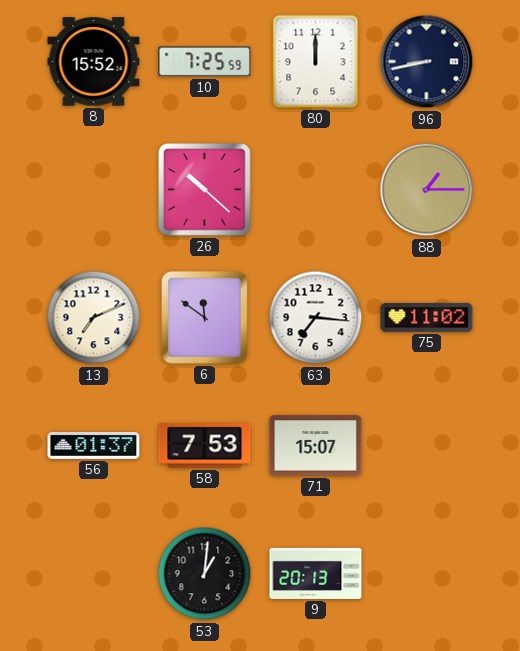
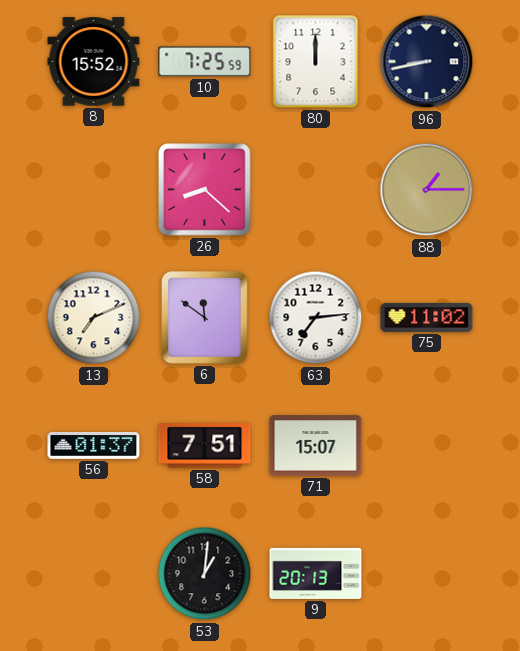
26: 10:22 -> 8:22 (205, 190)
63: 7:16 -> 7:14 (316, 318)
58: 7:53 -> 7:51 (205, 446)
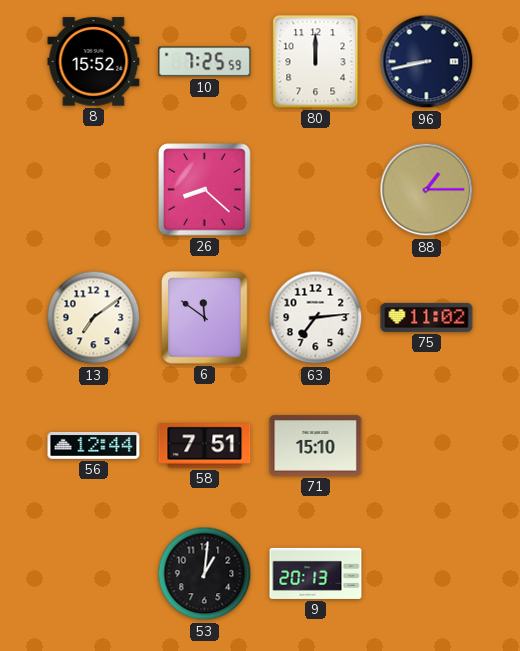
13: 7:11 -> 7:09 (94, 318)
56: 01:37 -> 12:44 (94, 446)
71: 15:07 -> 15:10 (316, 446)
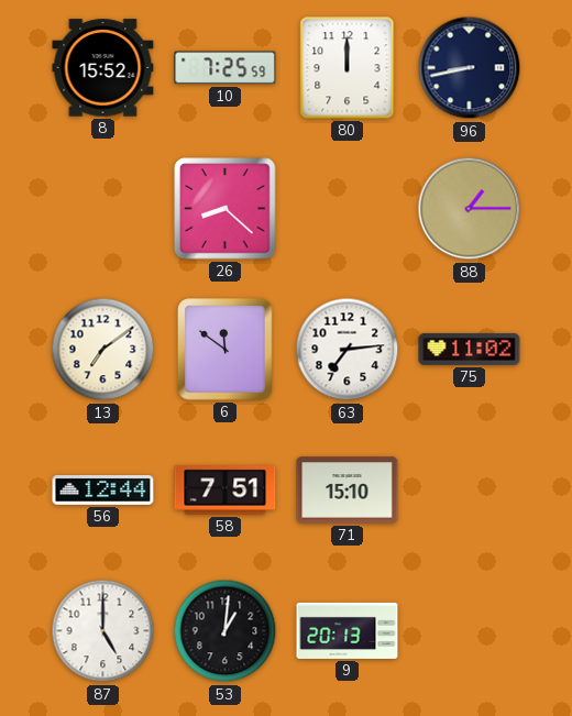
87: none -> 5:00 (103, 631)
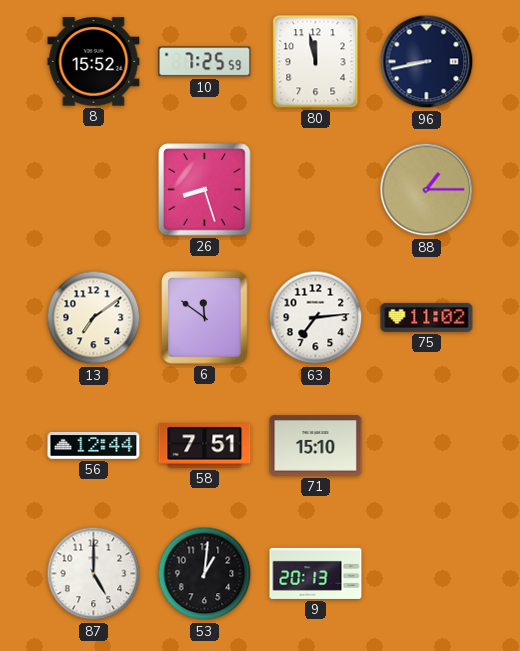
80: 12:00 -> 11:58 (316, 62)
26: 8:22 -> 8:27 (205, 190)
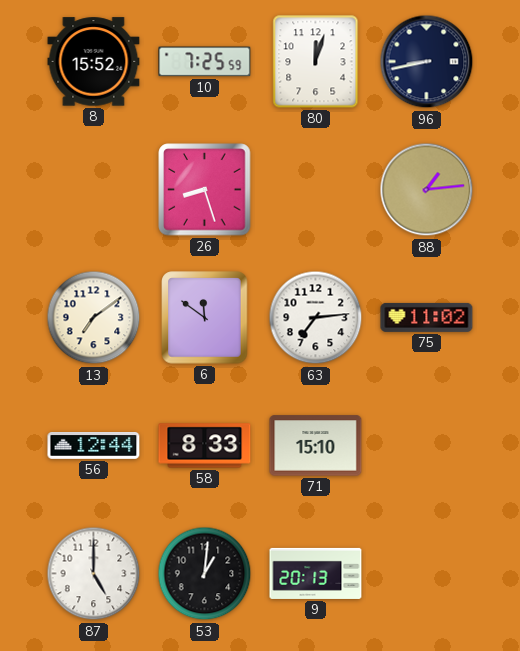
80: 11:58 -> 12:03 (316, 62)
88: 1:15 -> 1:14 (427, 190)
58: 7:51 -> 8:33 (205, 446)
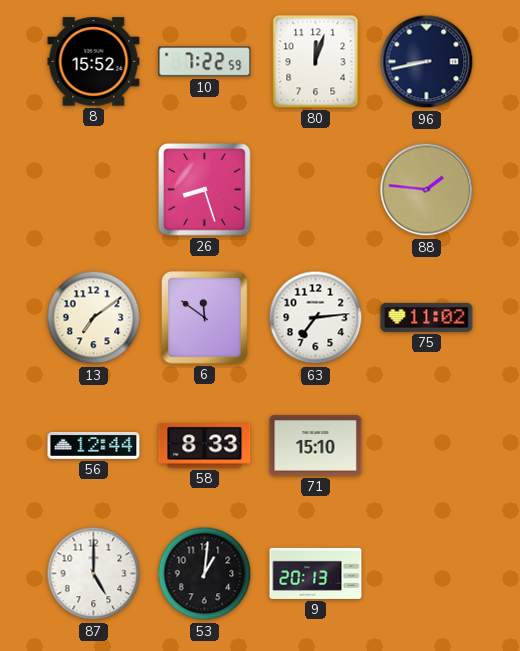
10: 7:25 -> 7:22 (205, 62)
88: 1:14 -> 1:46 (427, 190)
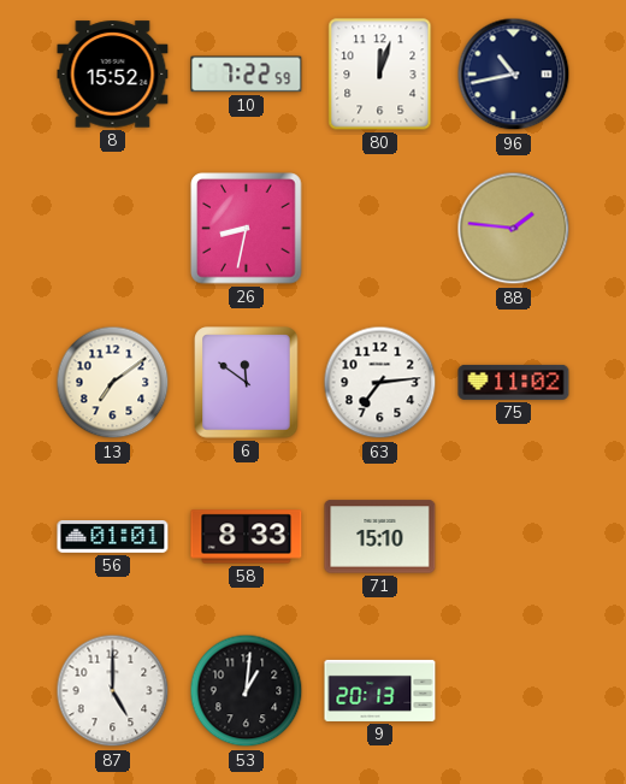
96: 8:43 -> 10:43 (514, 75)
26: 8:27 -> 8:32 (247, 229)
56: 12:44 -> 01:01 (113, 537)
